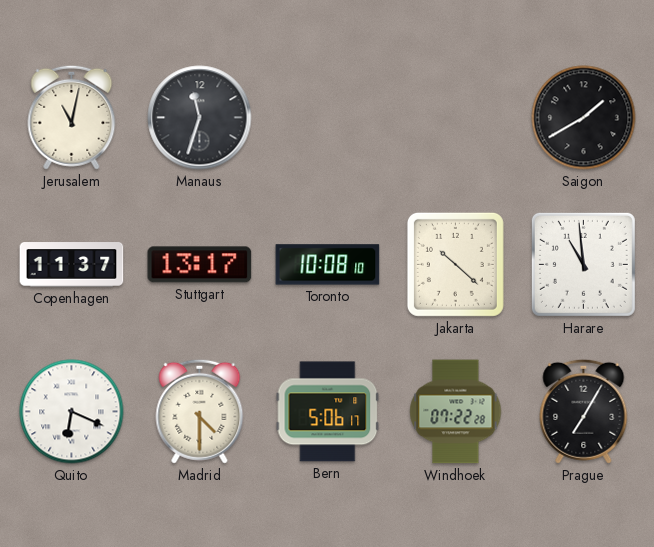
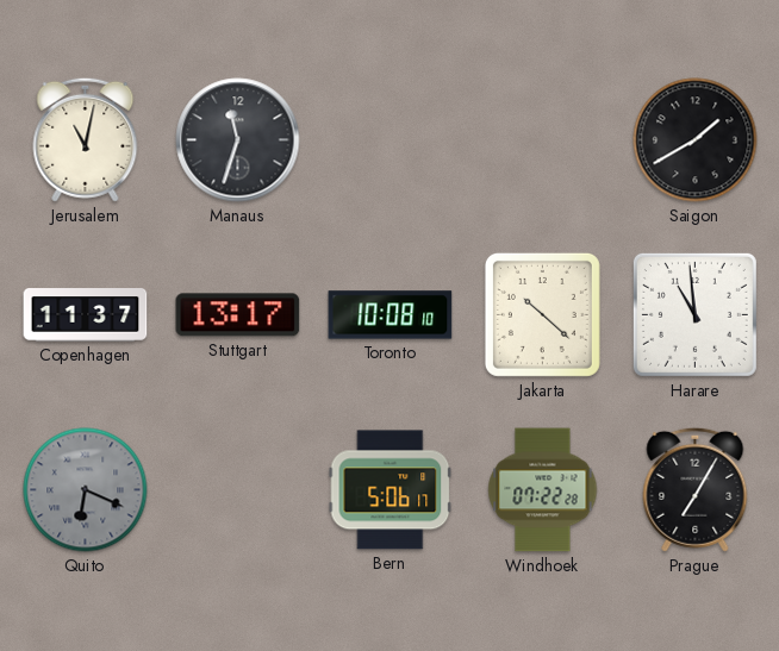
Quito dial: white -> grey (86, 490)
Madrid: 4:30 -> none (200, 411)
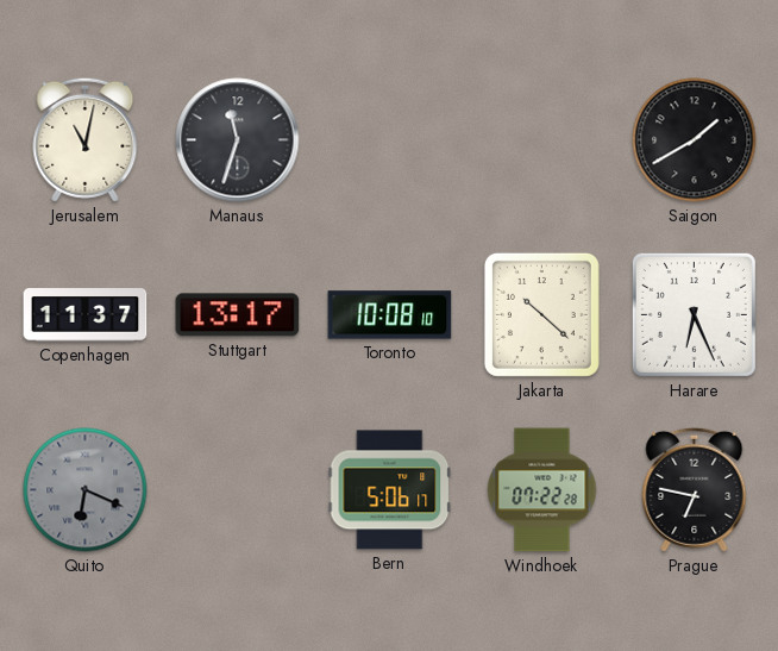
Harare: 10:59 -> 6:26 (694, 314)
Prague: 7:05 -> 6:47 (695, 489)
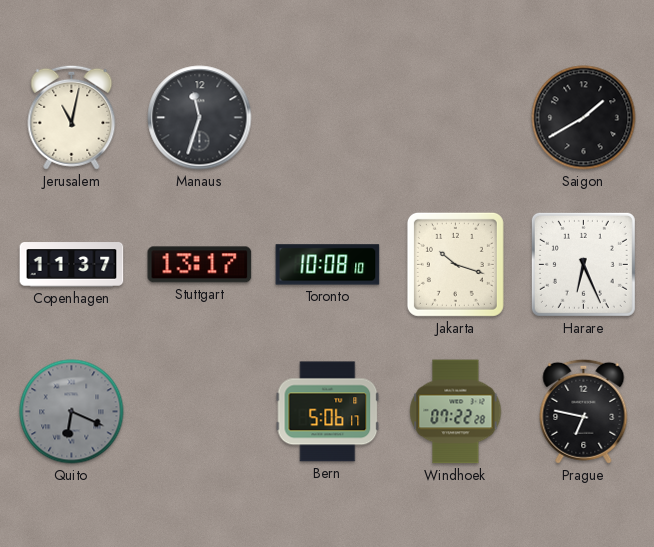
Jakarta: 10:22 -> 10:18 (455, 264)
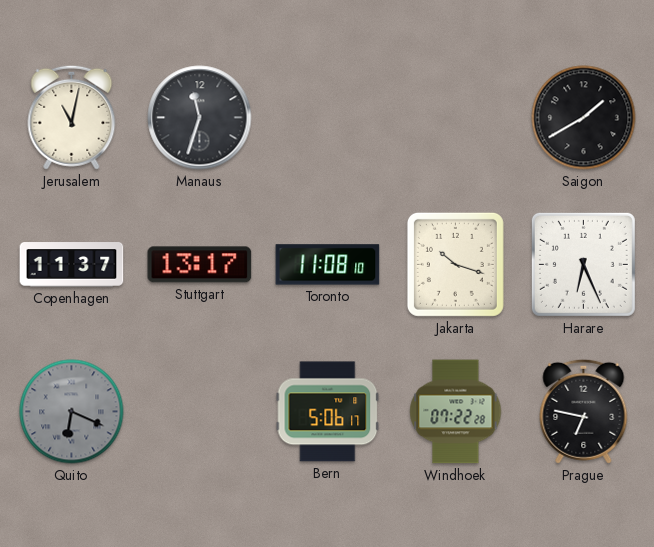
Toronto: 10:08 -> 11:08 (328, 265)
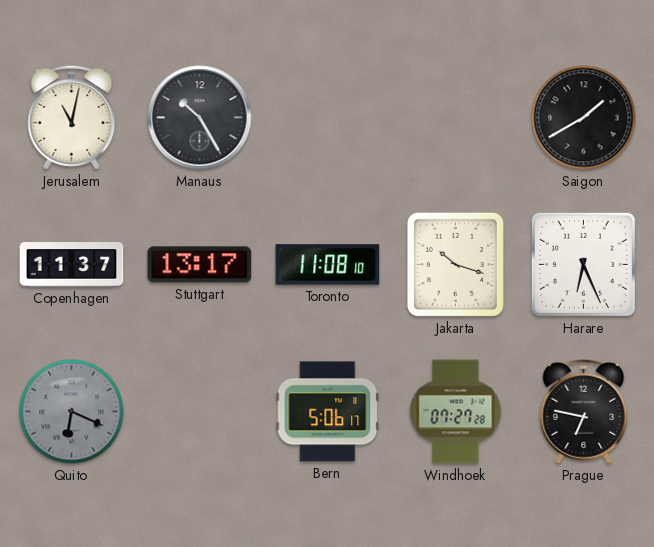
Manaus: 11:33 -> 10:25 (200, 118)
Windhoek: 07:22 -> 07:27 (456, 412)
